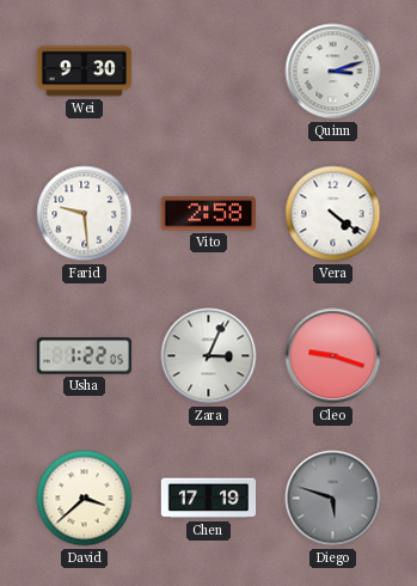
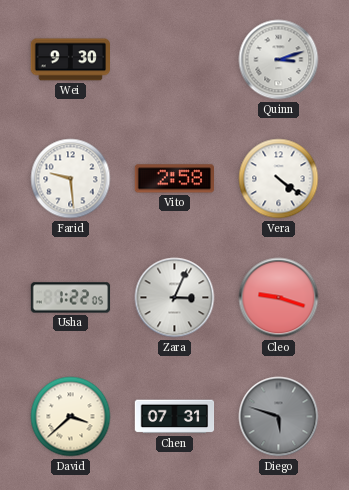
Chen: 17:19 -> 07:31 (175, 417)
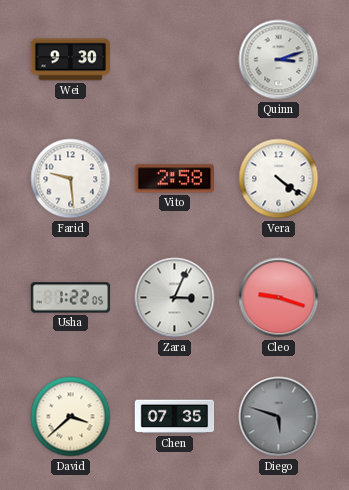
Chen: 07:31 -> 07:35 (175, 417)
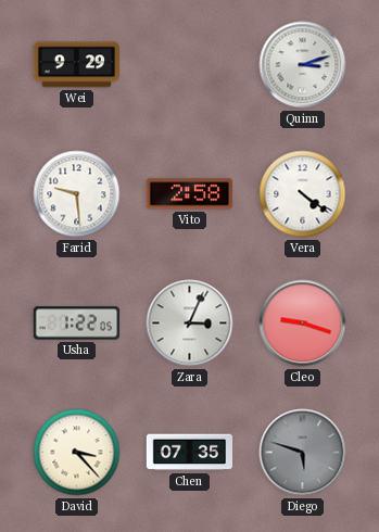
Wei: 9:30 -> 9:29 (76, 65)
David: 3:38 -> 3:23 (77, 453)
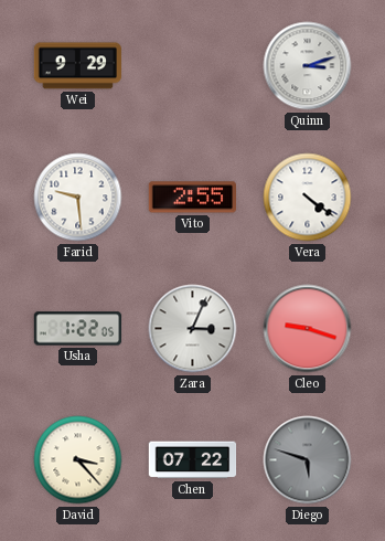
Vito: 2:58 -> 2:55 (192, 198)
Chen: 07:35 -> 07:22 (193, 460)
